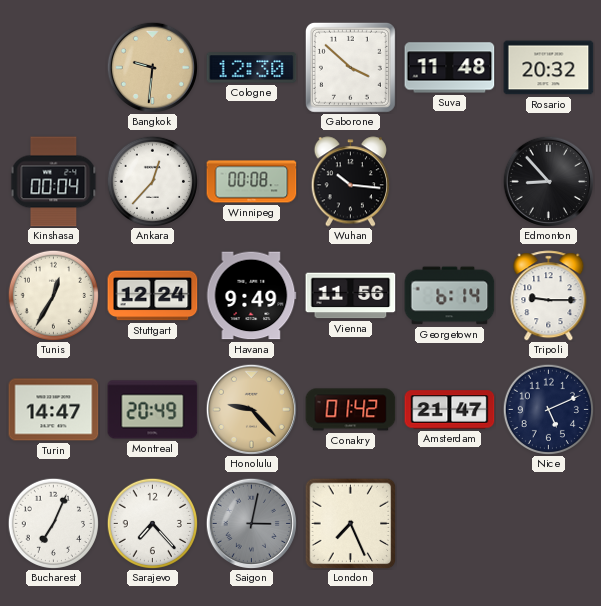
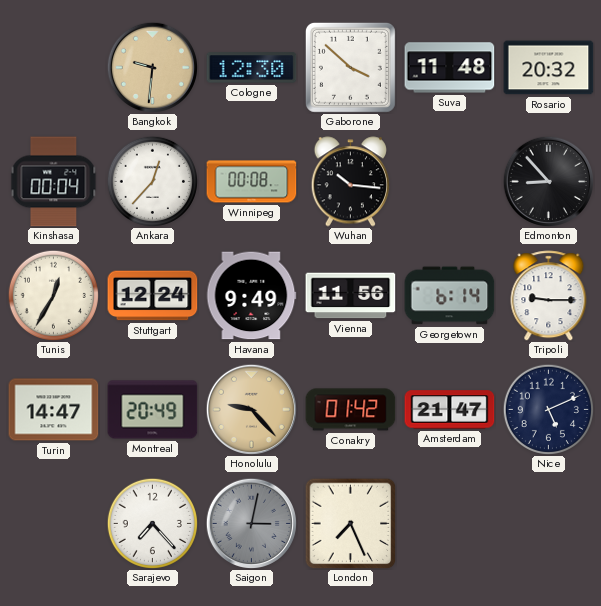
Bucharest: 7:04 -> none (53, 523)
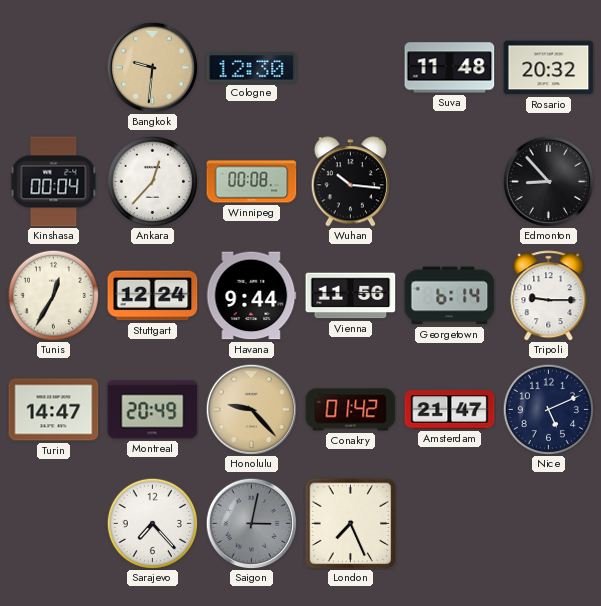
Gaborone: 3:52 -> none (350, 67)
Havana: 9:49 -> 9:44 (251, 296)
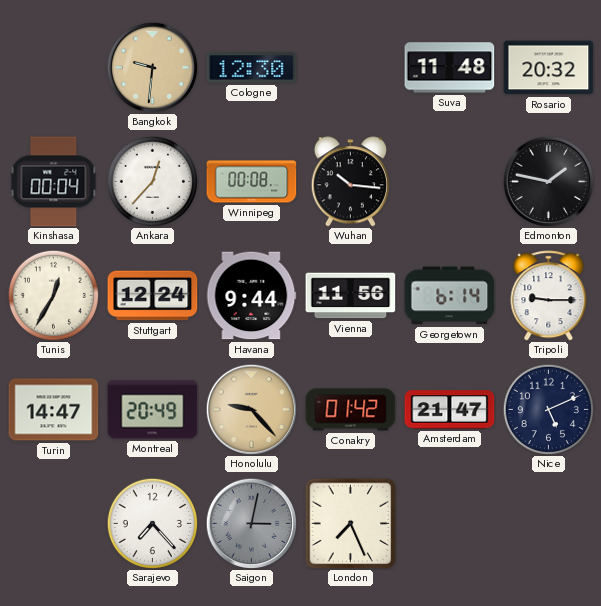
Edmonton: 8:53 -> 1:47 (548, 181)
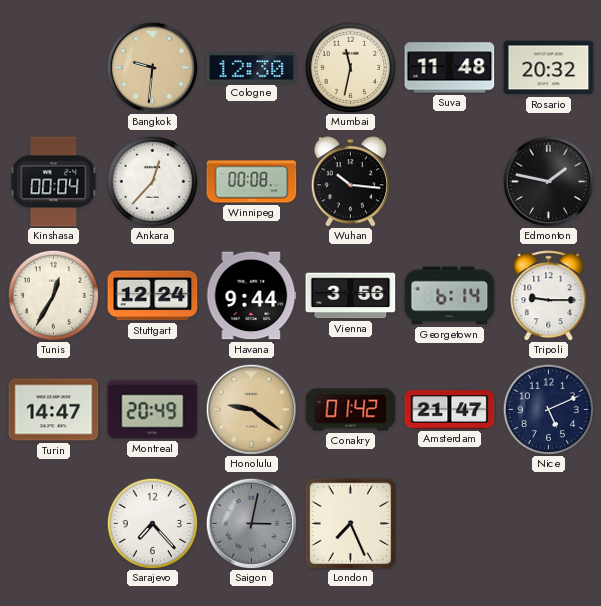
Mumbai: none -> 11:32 (350, 67)
Vienna: 11:56 -> 3:56 (351, 296)
Honolulu: 9:23 -> 9:21 (251, 409)
